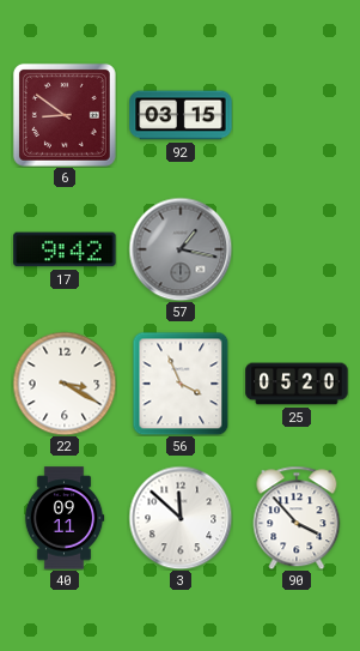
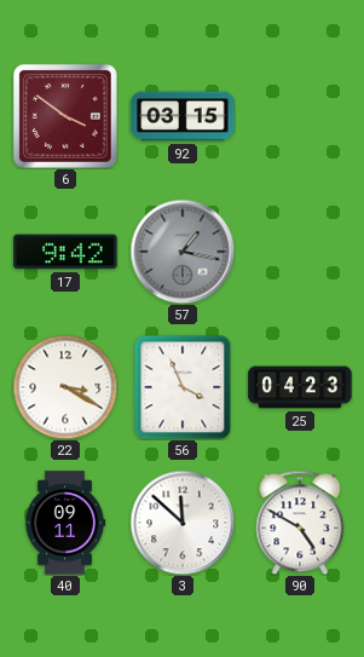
6: 8:51 -> 3:51 (65, 116)
25: 05:20 -> 04:23 (300, 387)
90: 3:53 -> 4:50 (300, 523)
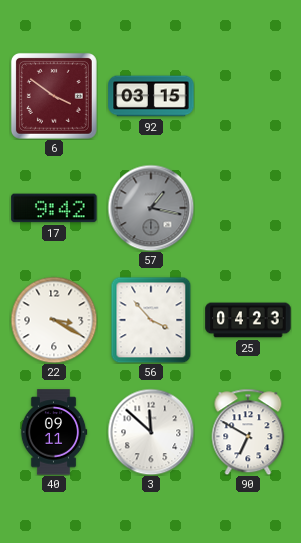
56: 3:56 -> 3:53 (151, 320)
90: 4:50 -> 6:50 (248, 432)
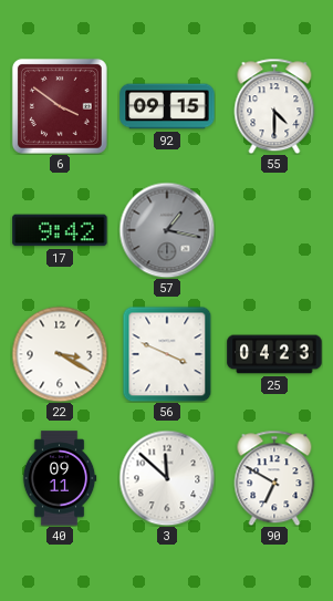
92: 03:15 -> 09:15 (167, 106)
55: none -> 4:30 (274, 106)
56: 3:53 -> 3:49 (167, 354)
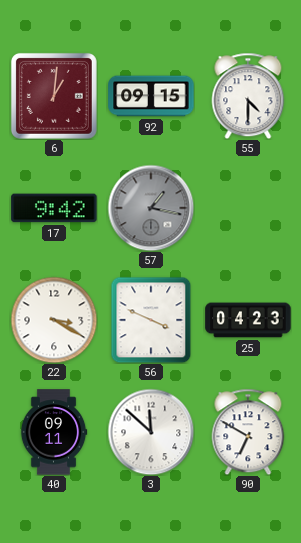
6: 3:51 -> 1:01 (54, 96)
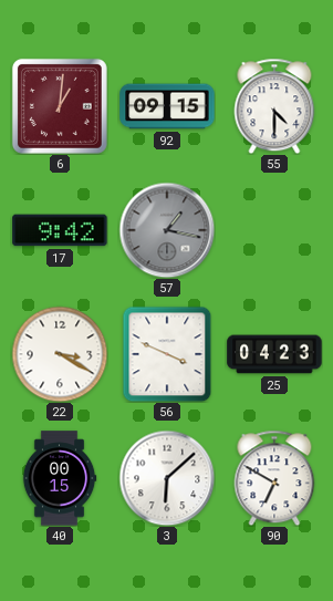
40: 09:11 -> 00:15 (60, 478)
3: 11:52 -> 6:08 (167, 478)
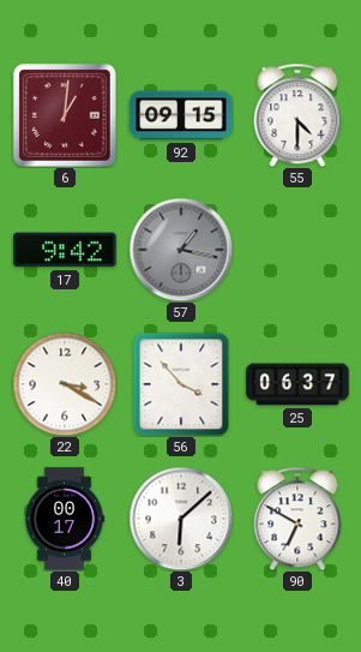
56: 3:49 -> 3:53 (181, 384)
25: 04:23 -> 06:37 (297, 384)
40: 00:15 -> 00:17 (65, 519)
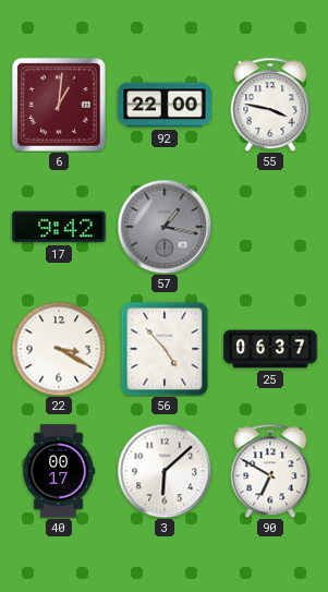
92: 09:15 -> 22:00 (165, 105)
55: 4:30 -> 3:47 (270, 105)
56: 3:53 -> 4:53 (165, 349)
